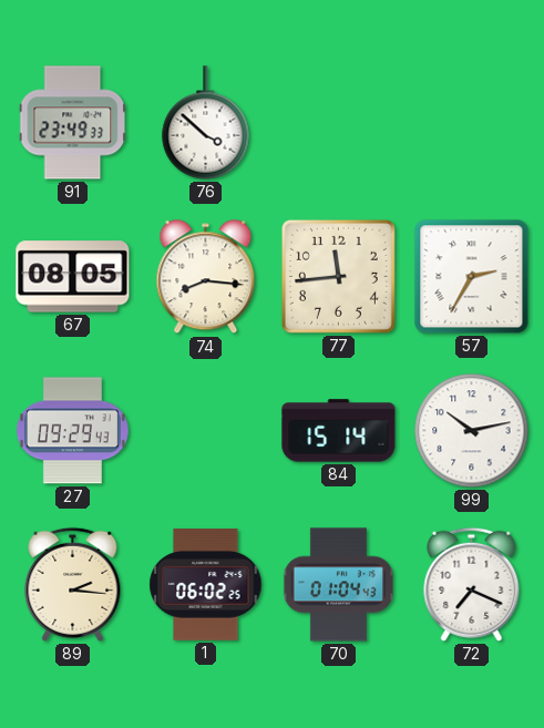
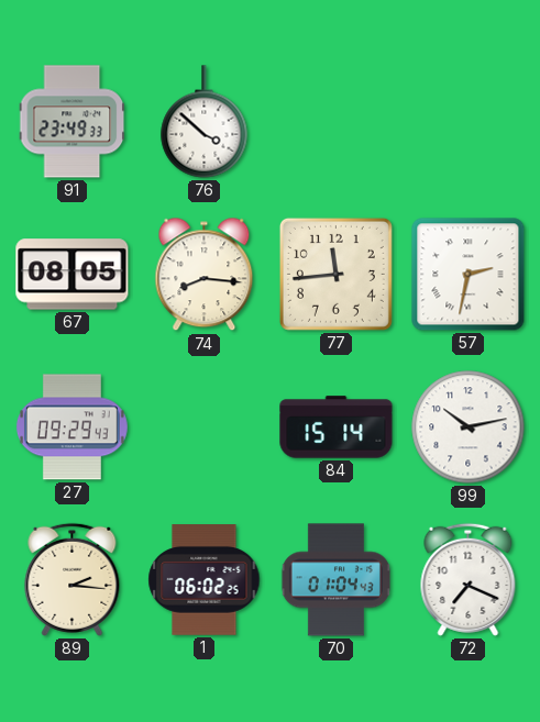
57: 2:35 -> 2:32 (469, 275)
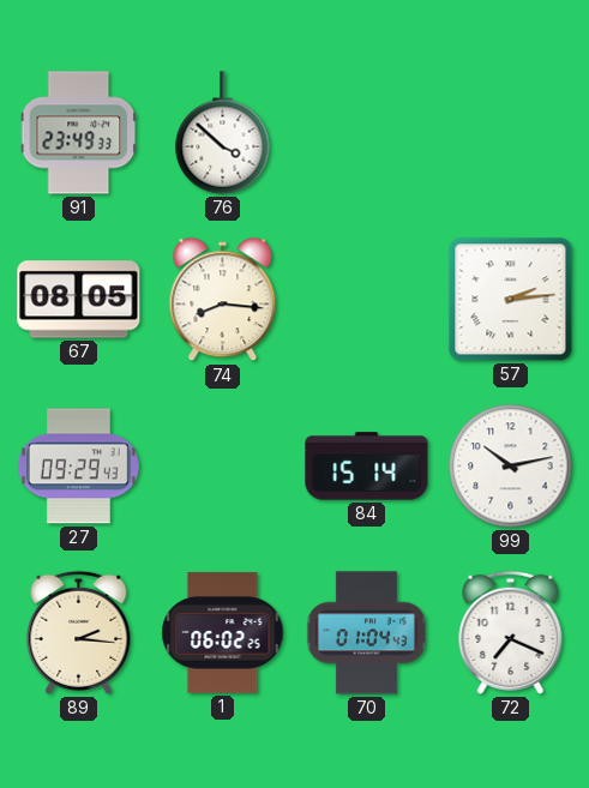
77: 11:44 -> none (335, 274)
57: 2:32 -> 2:14 (511, 300)
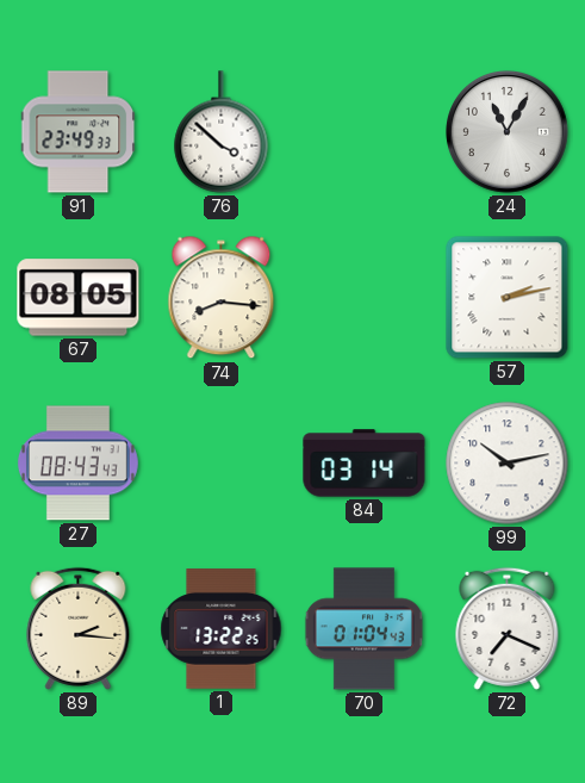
24: none -> 11:05 (508, 132)
57: 2:14 -> 2:13 (508, 298)
27: 09:29 -> 08:43 (77, 464)
84: 15:14 -> 03:14 (365, 464)
1: 06:02 -> 13:22 (222, 629)
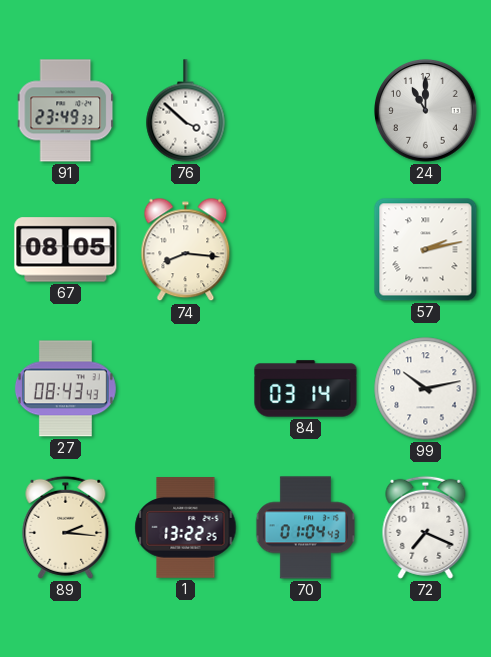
24: 11:05 -> 11:00 (426, 111)
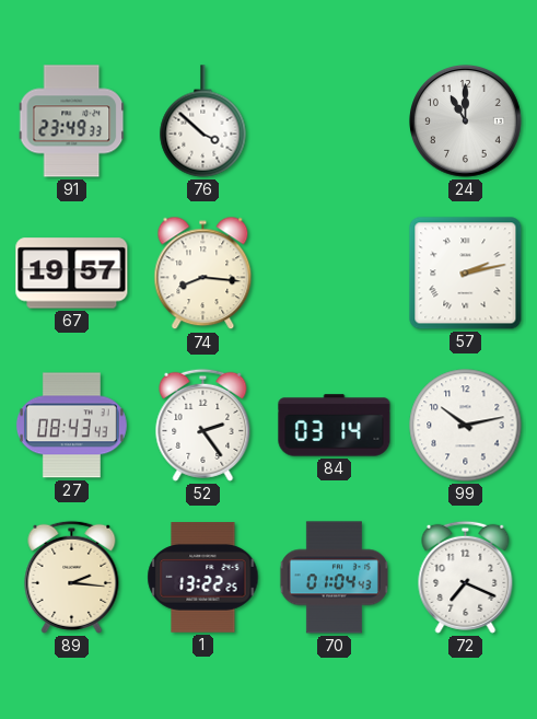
67: 08:05 -> 19:57 (72, 274)
52: none -> 2:24 (203, 425)
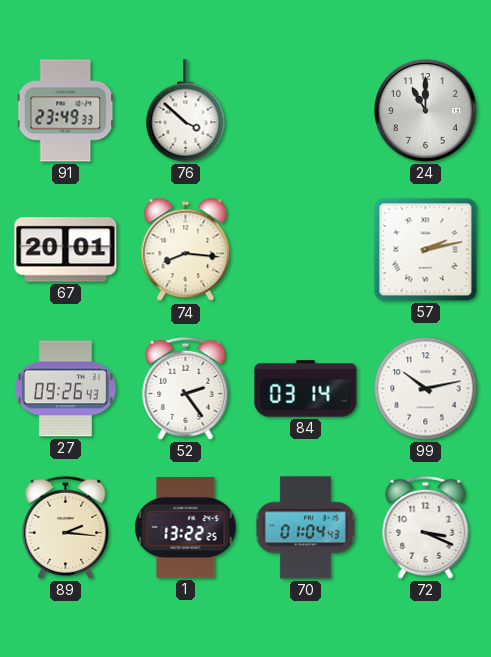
67: 19:57 -> 20:01 (66, 250)
27: 08:43 -> 09:26 (65, 389)
72: 7:19 -> 3:19 (426, 527)
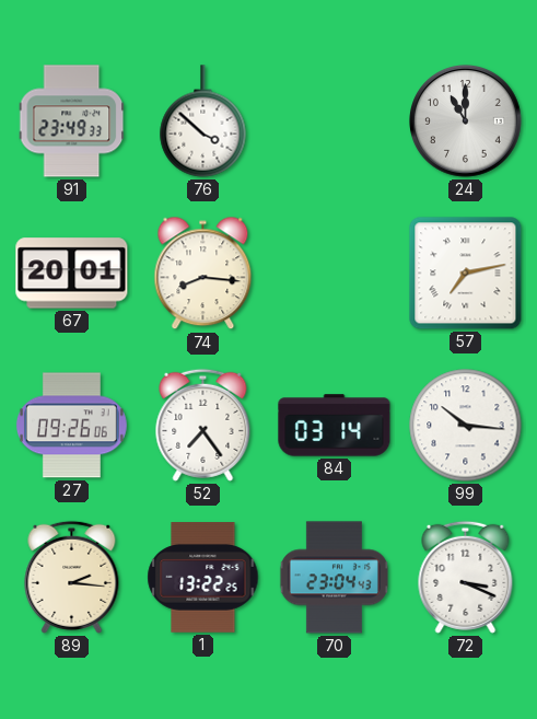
57: 2:13 -> 7:13 (466, 274)
27: 09:26:43 -> 09:26:06 (71, 426)
52: 2:24 -> 7:24 (203, 425)
99: 10:13 -> 10:16 (466, 426)
70: 01:04 -> 23:04 (334, 578)
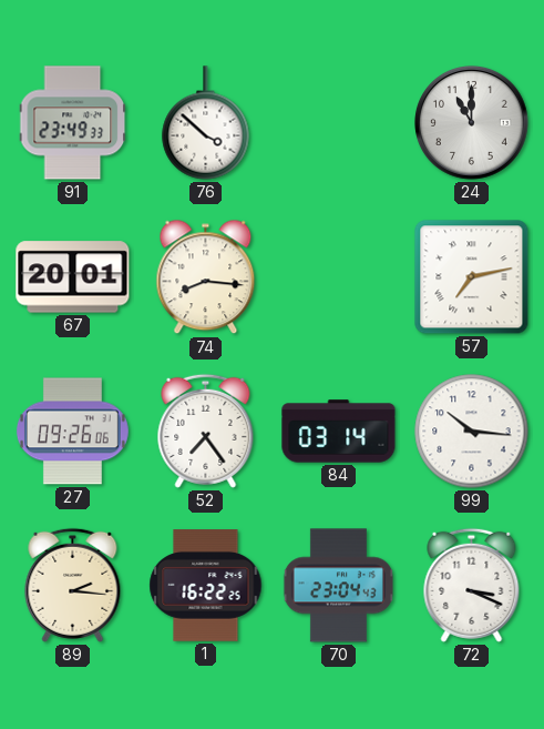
1: 13:22 -> 16:22 (206, 586)
